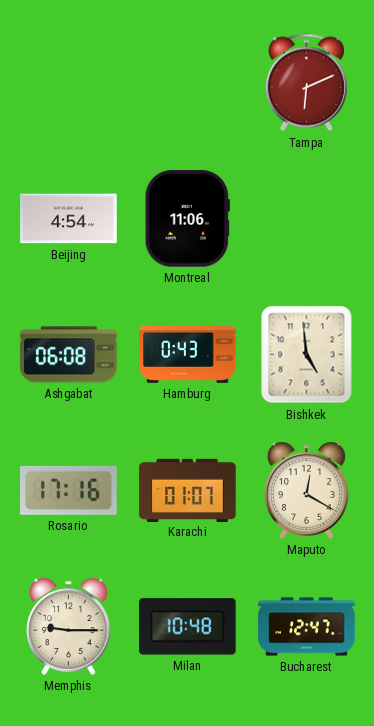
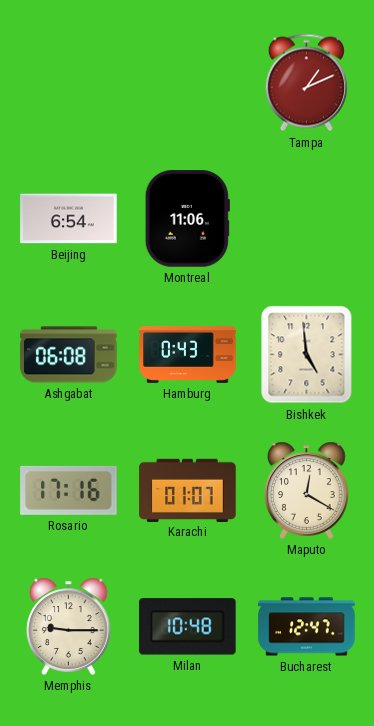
Tampa: 6:11 -> 1:11 (306, 83)
Beijing: 4:54 -> 6:54 (69, 219)
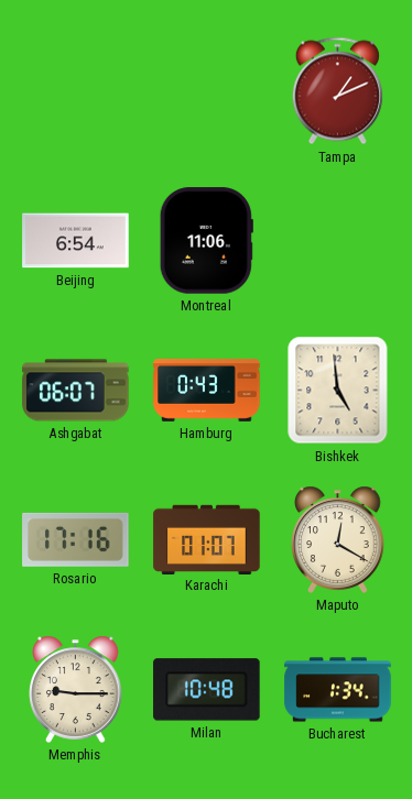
Ashgabat: 06:08 -> 06:07 (76, 391)
Bucharest: 12:47 -> 1:34 (338, 690)
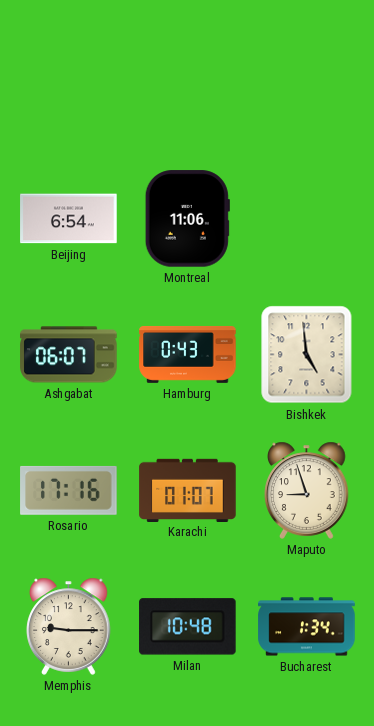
Tampa: 1:11 -> none (337, 91)
Maputo: 12:20 -> 8:57 (307, 490)
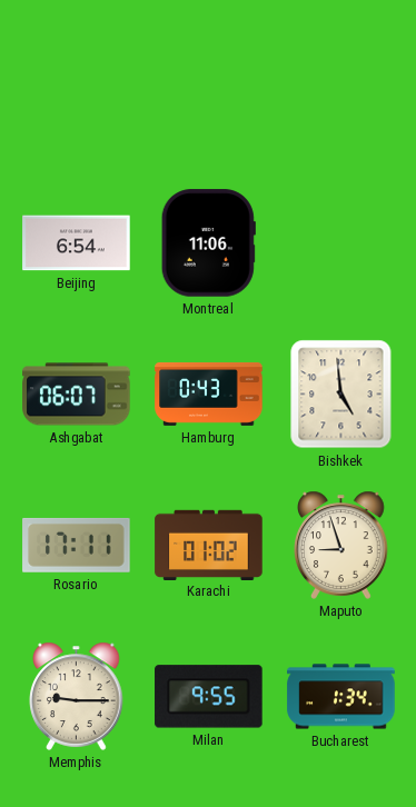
Rosario: 17:16 -> 17:11 (77, 545)
Karachi: 01:07 -> 01:02 (209, 545)
Milan: 10:48 -> 9:55 (209, 697)
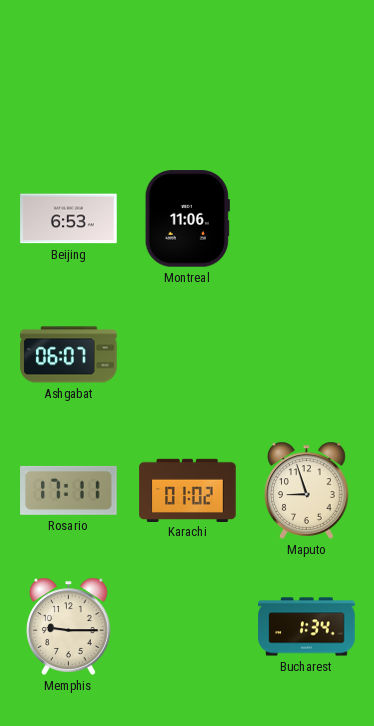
Beijing: 6:54 -> 6:53 (69, 219)
Hamburg: 0:43 -> none (209, 393)
Bishkek: 4:59 -> none (341, 395)
Milan: 9:55 -> none (209, 697)
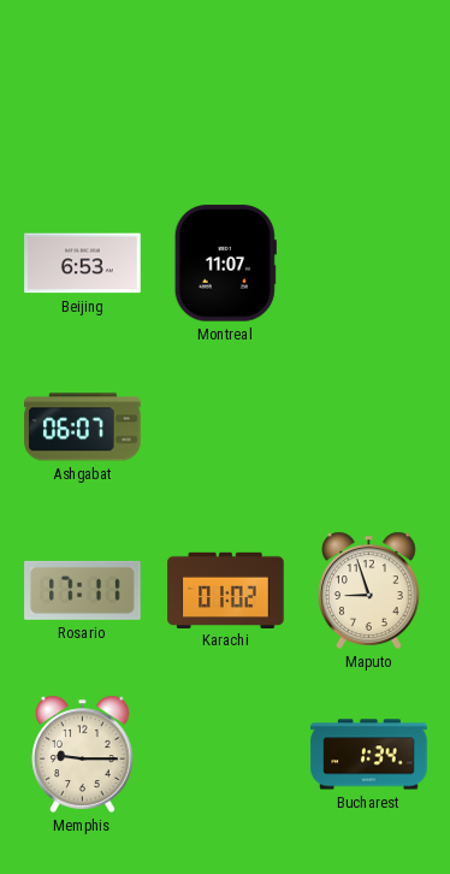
Montreal: 11:06 -> 11:07 (225, 264)
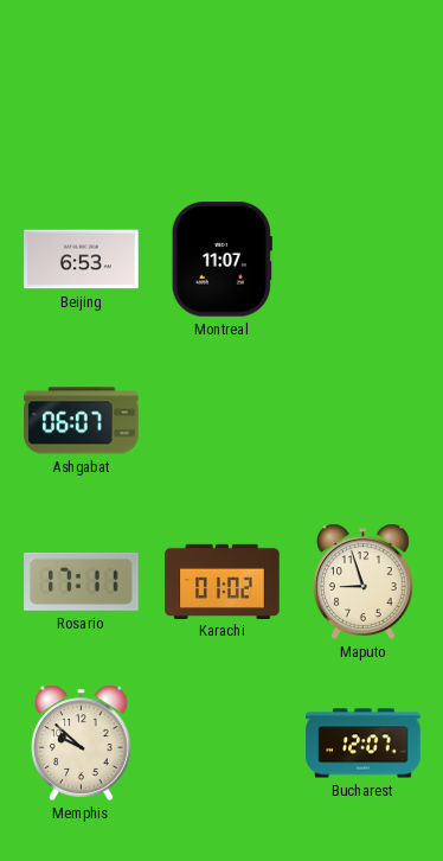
Memphis: 9:15 -> 9:52 (82, 742)
Bucharest: 1:34 -> 12:07 (364, 744)
